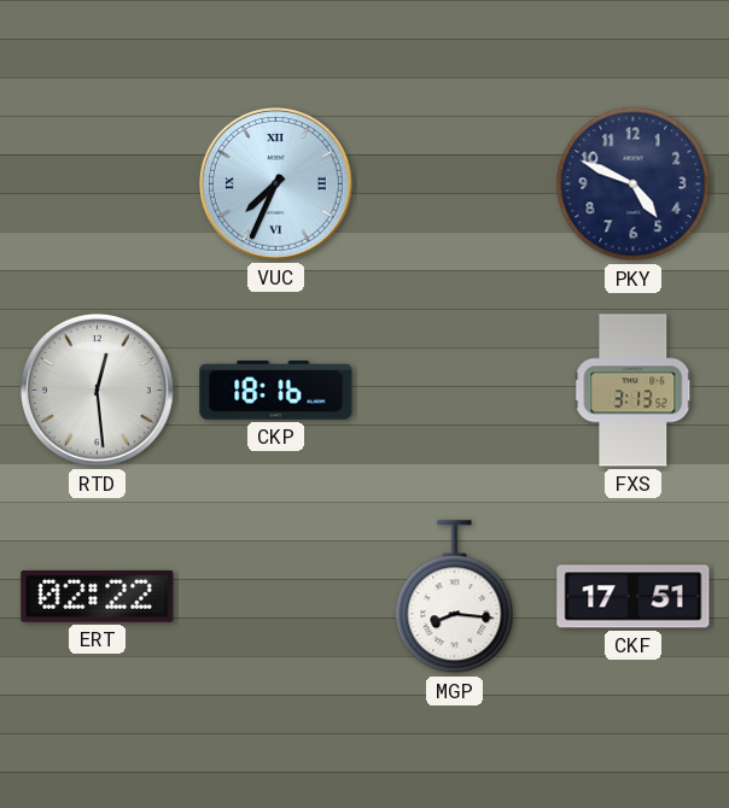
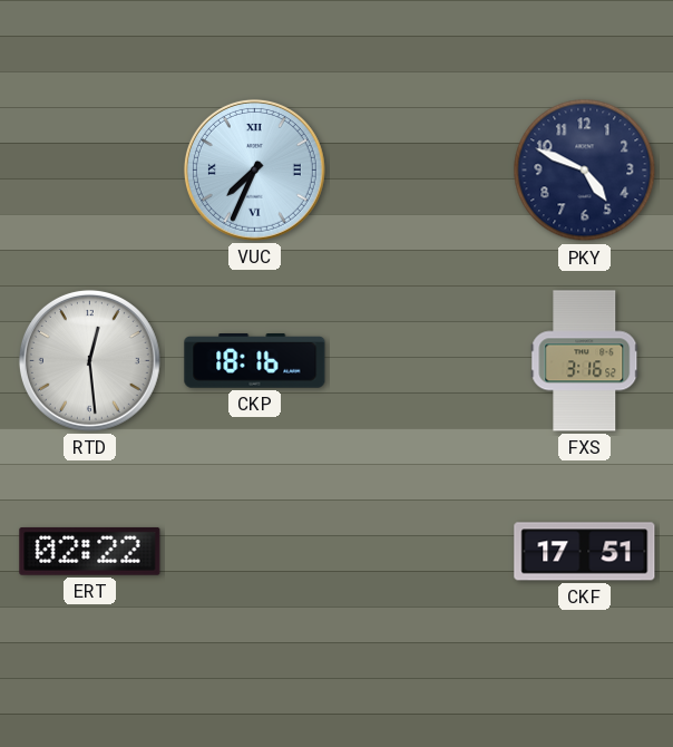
FXS: 3:13 -> 3:16 (585, 361)
MGP: 8:16 -> none (455, 597)
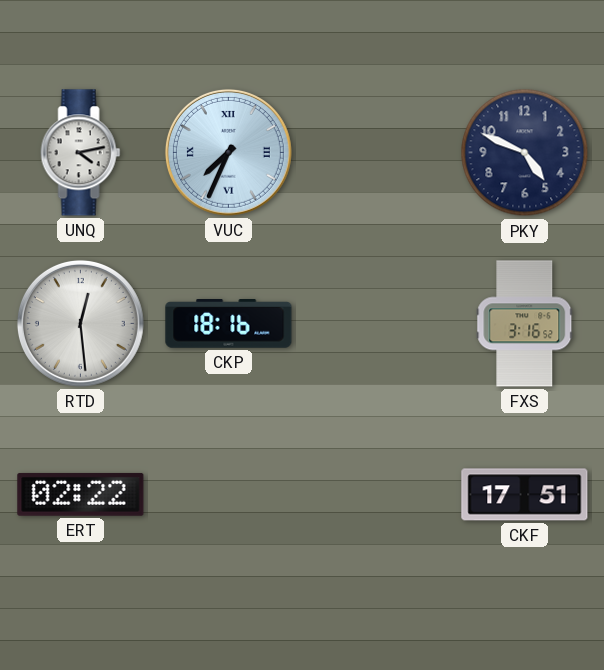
UNQ: none -> 4:13 (81, 153)
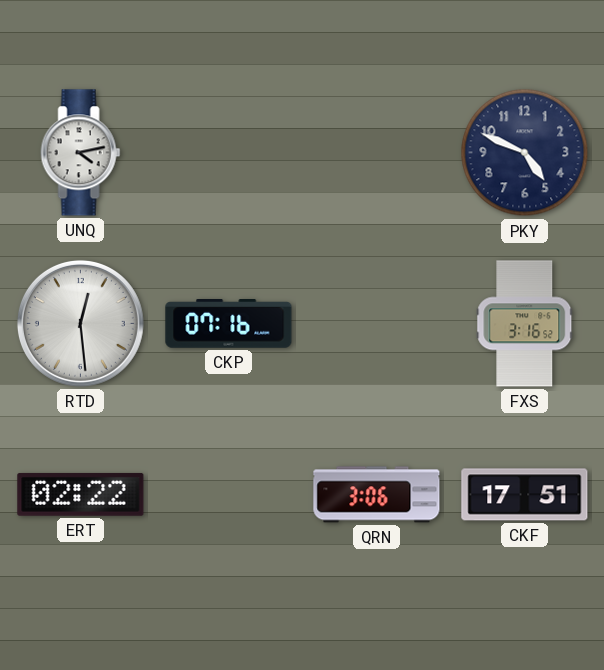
VUC: 7:34 -> none (228, 152)
CKP: 18:16 -> 07:16 (229, 324)
QRN: none -> 3:06 (377, 495)
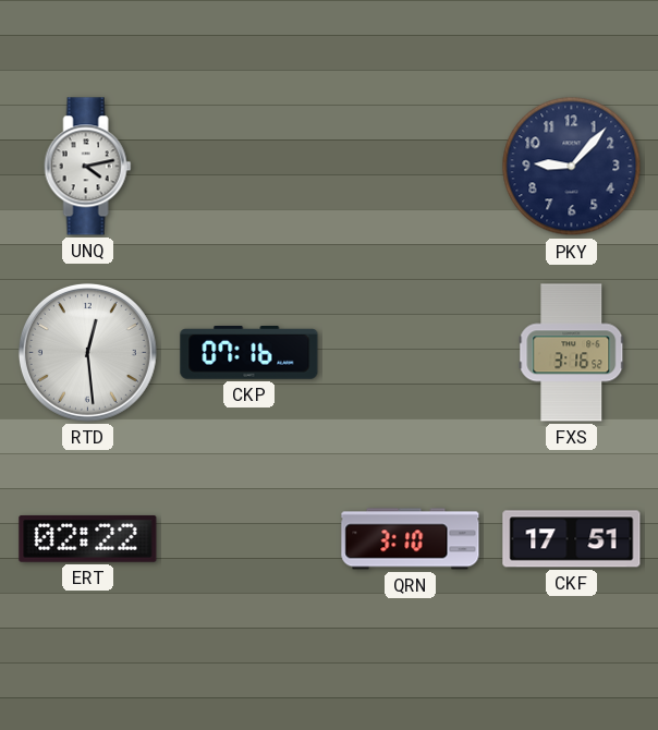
PKY: 4:49 -> 9:07 (572, 167)
QRN: 3:06 -> 3:10 (411, 539)
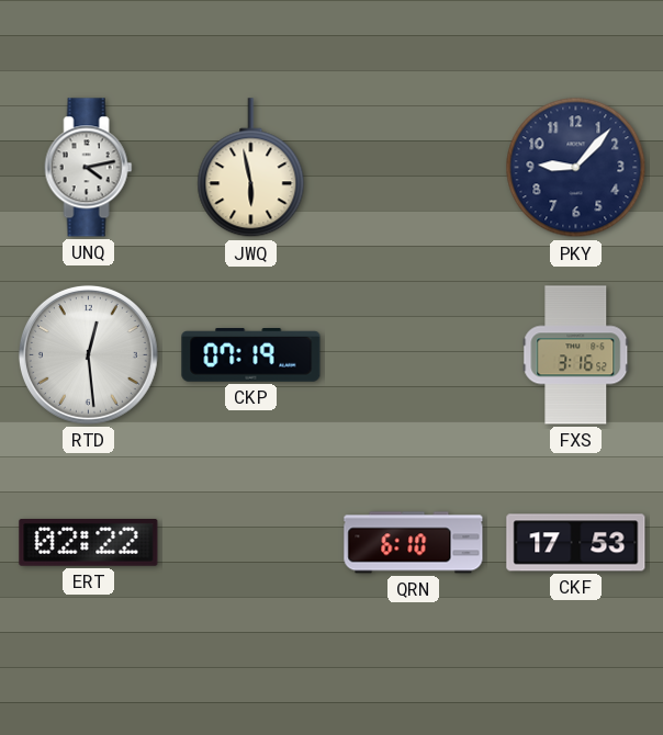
JWQ: none -> 5:58 (251, 168)
CKP: 07:16 -> 07:19 (251, 355)
QRN: 3:10 -> 6:10 (414, 543)
CKF: 17:51 -> 17:53 (576, 543)
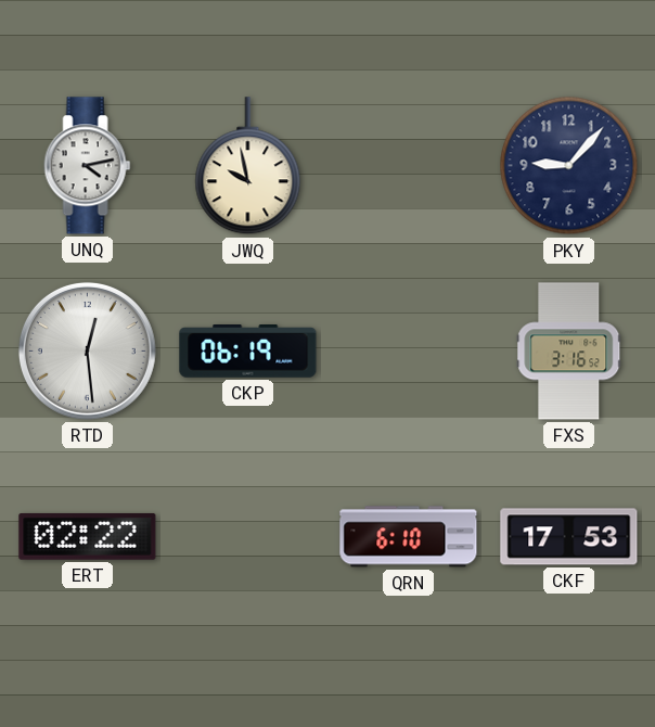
JWQ: 5:58 -> 9:58 (248, 166)
CKP: 07:19 -> 06:19 (248, 352)
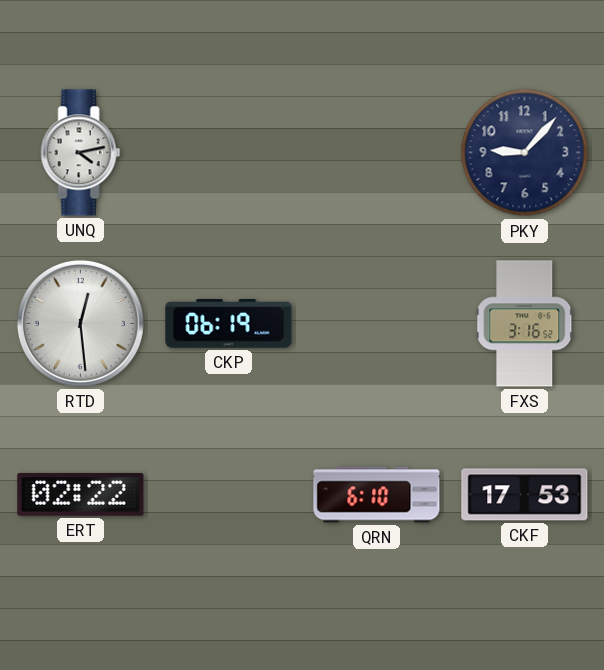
JWQ: 9:58 -> none (248, 166)
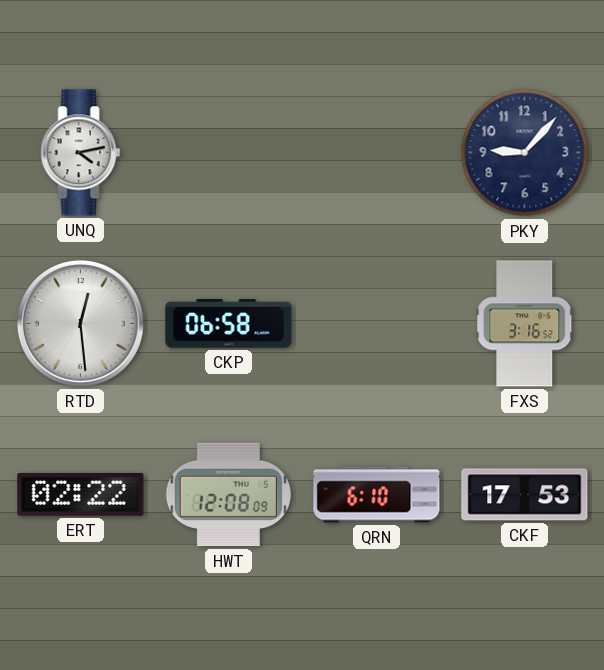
CKP: 06:19 -> 06:58 (229, 324)
HWT: none -> 12:08 (228, 495)
